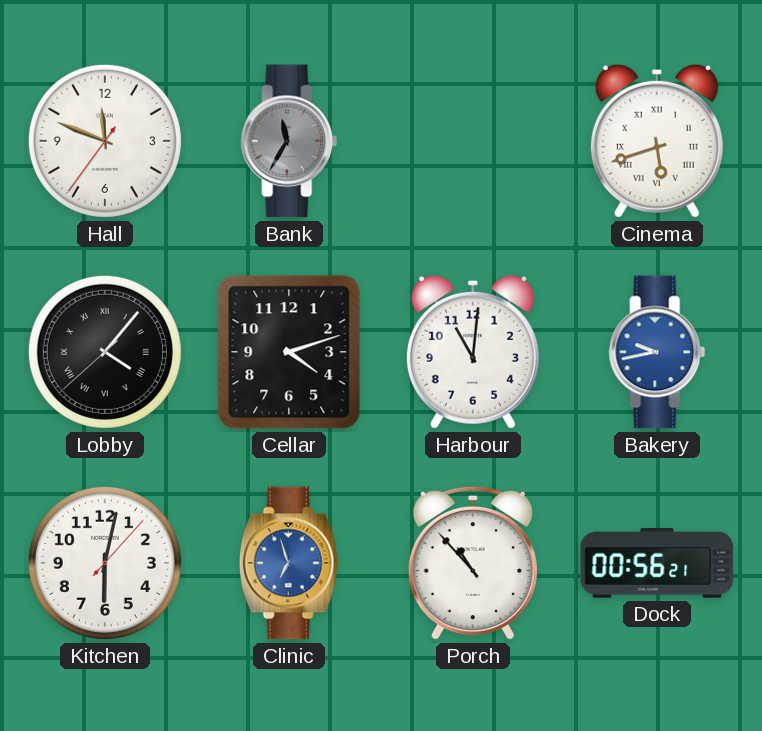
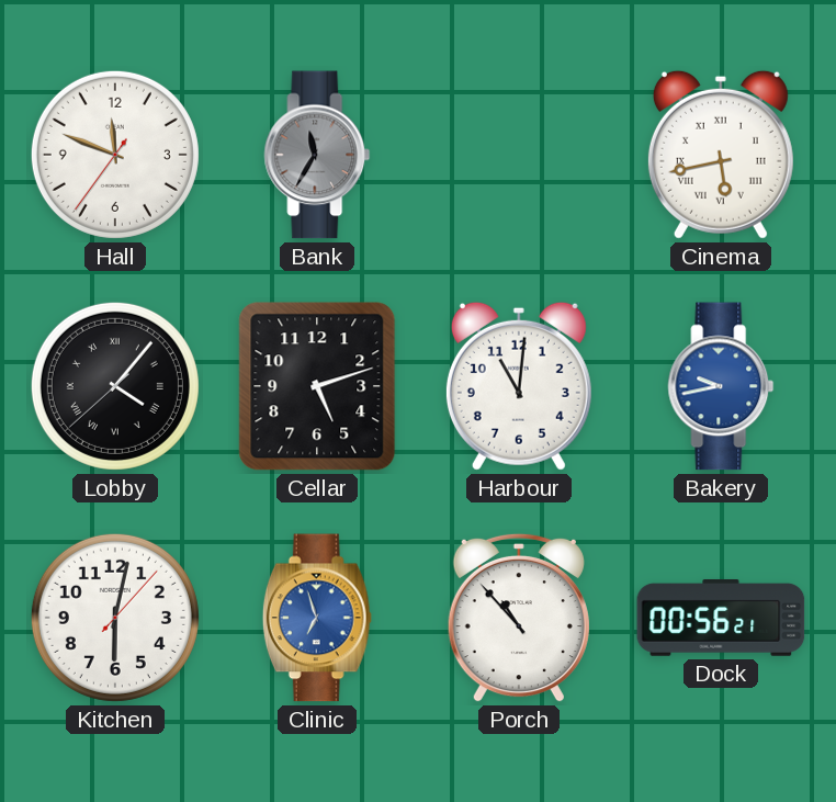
Cinema: 5:42 -> 5:43 (721, 155)
Cellar: 4:12 -> 5:12 (317, 386)
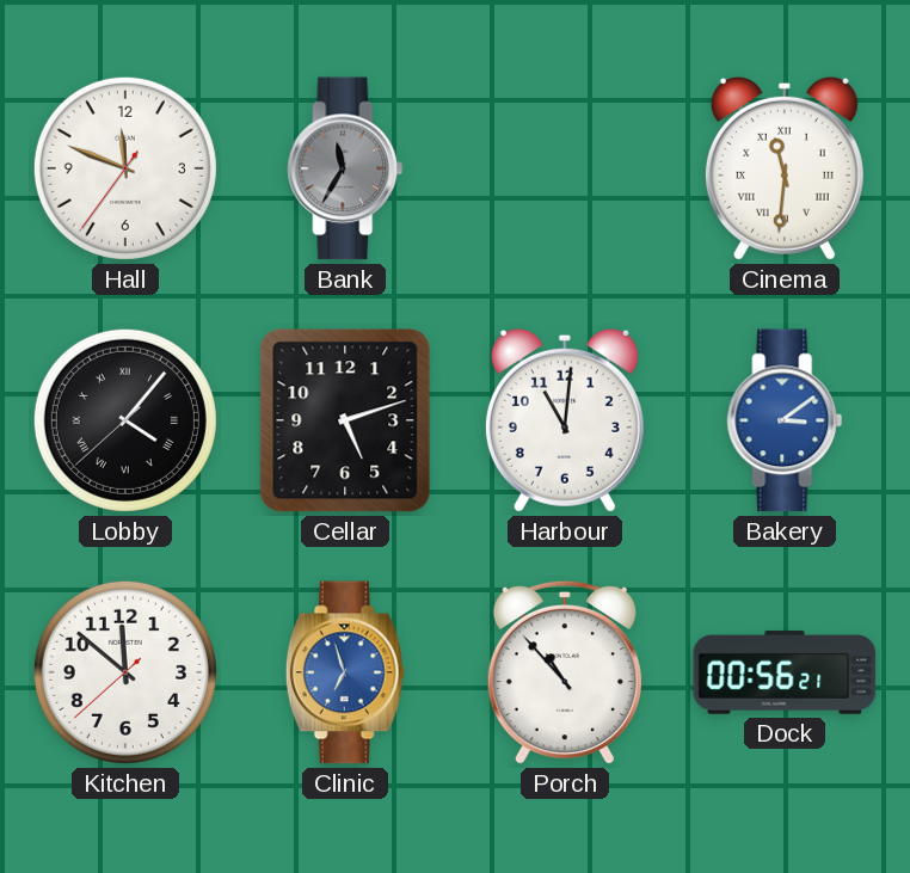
Cinema: 5:43 -> 11:31 (785, 168)
Bakery: 9:43 -> 3:09 (785, 420)
Kitchen: 6:02 -> 11:51 (125, 672)
